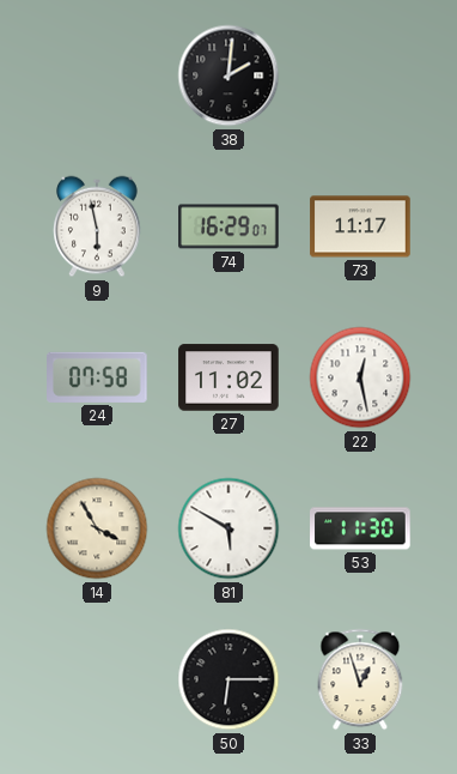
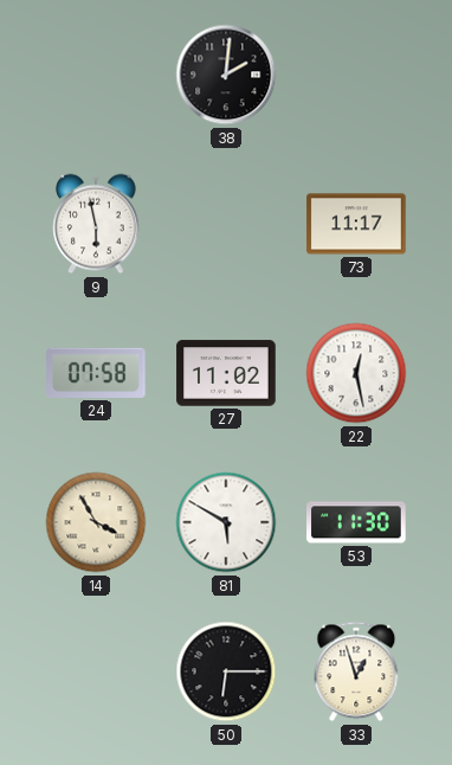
74: 16:29 -> none (228, 226)
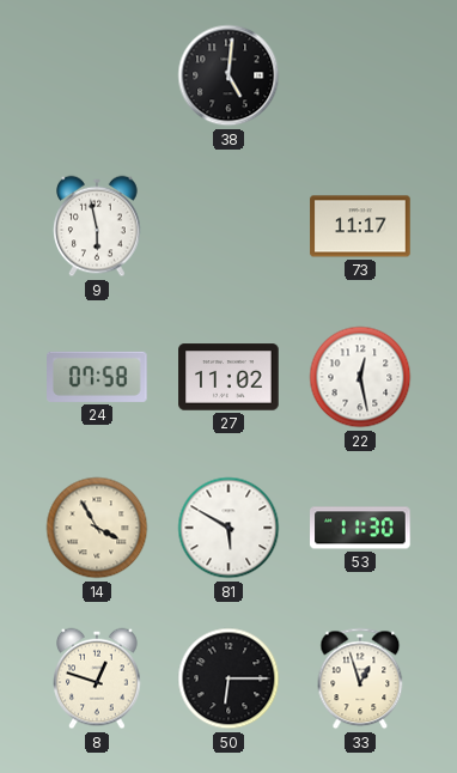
38: 2:01 -> 5:01 (228, 75)
8: none -> 12:48 (97, 678)
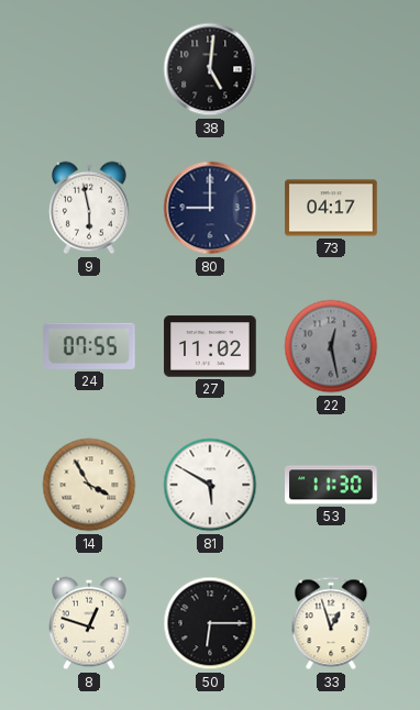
80: none -> 9:00 (210, 208)
73: 11:17 -> 04:17 (331, 208)
24: 07:58 -> 07:55 (89, 346)
22 dial: white -> grey (331, 346)
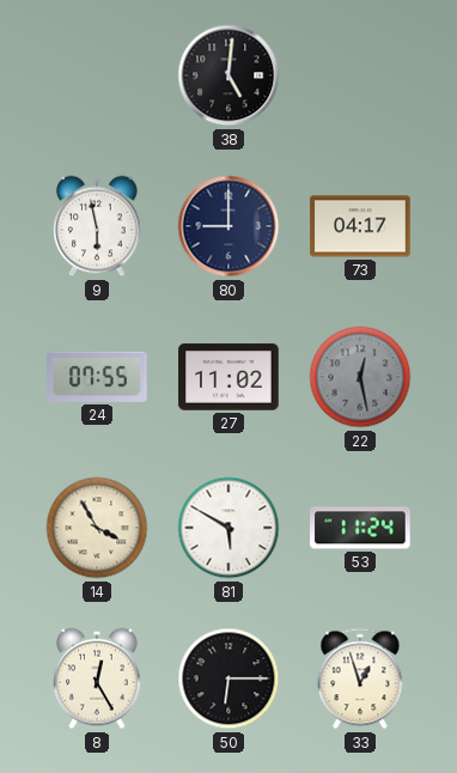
53: 11:30 -> 11:24 (360, 528)
8: 12:48 -> 12:25 (97, 678)
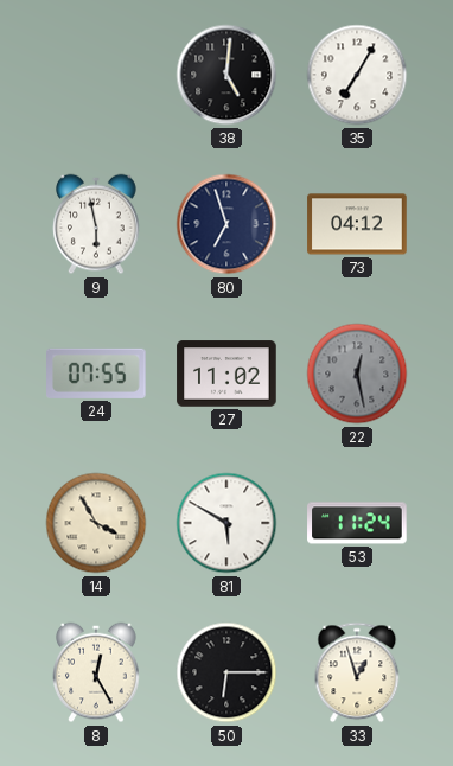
35: none -> 7:05 (357, 75)
80: 9:00 -> 6:57 (226, 224)
73: 04:17 -> 04:12 (357, 224)
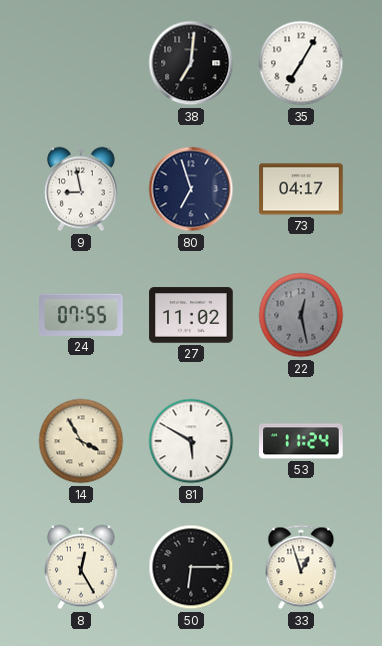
38: 5:01 -> 7:01 (191, 63)
9: 5:58 -> 8:58 (81, 189)
73: 04:12 -> 04:17 (301, 189)
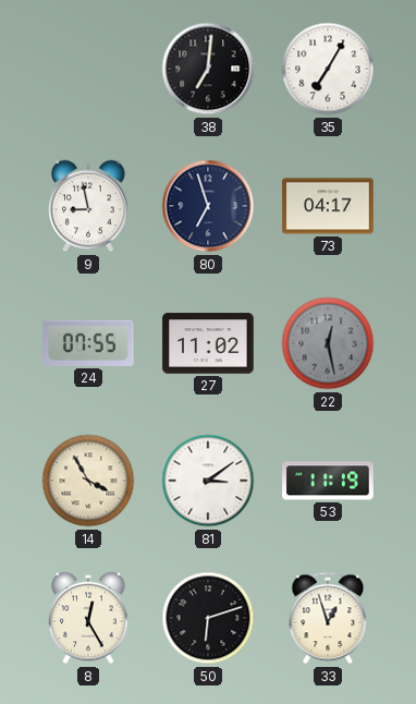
81: 5:50 -> 3:09 (208, 481)
53: 11:24 -> 11:19 (328, 481)
50: 6:15 -> 6:12 (208, 618)
